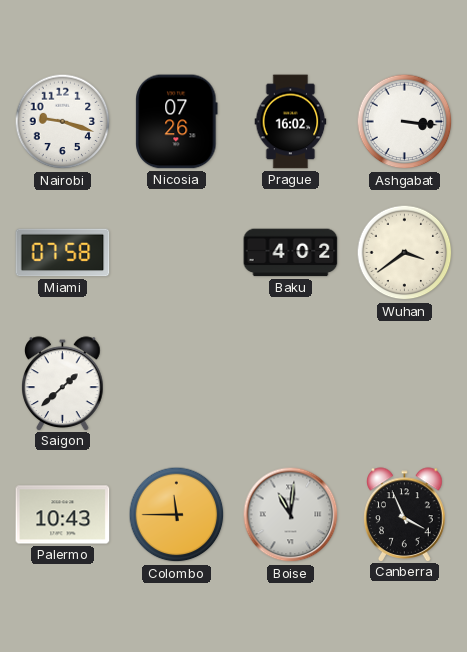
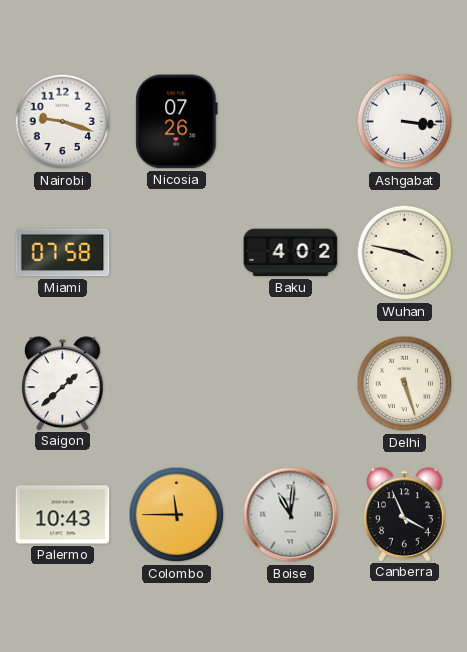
Prague: 16:02 -> none (291, 122)
Wuhan: 3:39 -> 3:47 (405, 253)
Delhi: none -> 5:27 (405, 384)
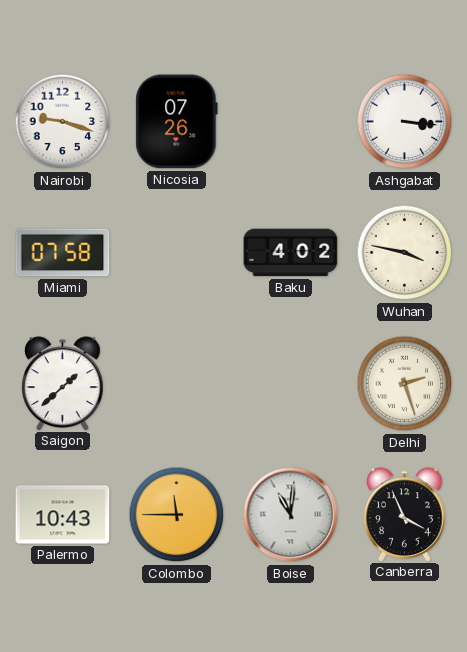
Delhi: 5:27 -> 2:27 (405, 384)
